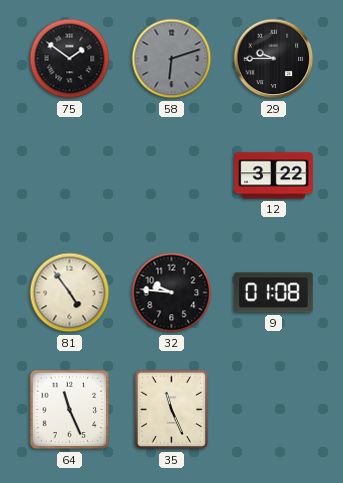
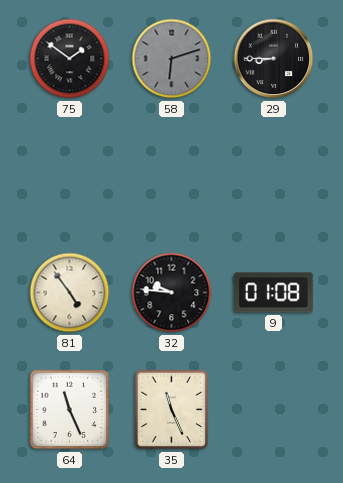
29: 9:45 -> 8:45 (274, 59)
12: 3:22 -> none (274, 176)
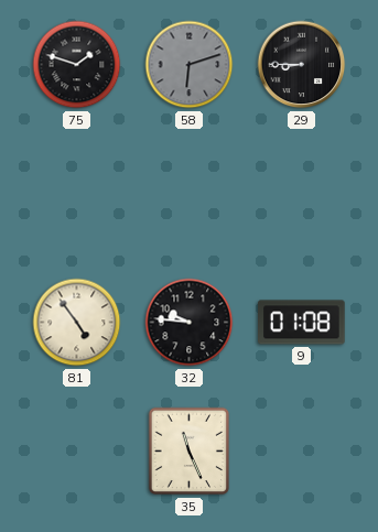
75: 1:51 -> 1:48 (77, 65)
64: 11:26 -> none (70, 410)
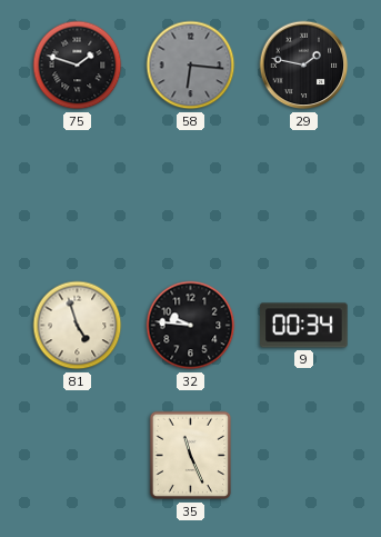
58: 6:12 -> 6:16 (191, 66)
29: 8:45 -> 1:47 (304, 66)
81: 4:54 -> 4:57 (78, 326)
9: 01:08 -> 00:34 (304, 326)
